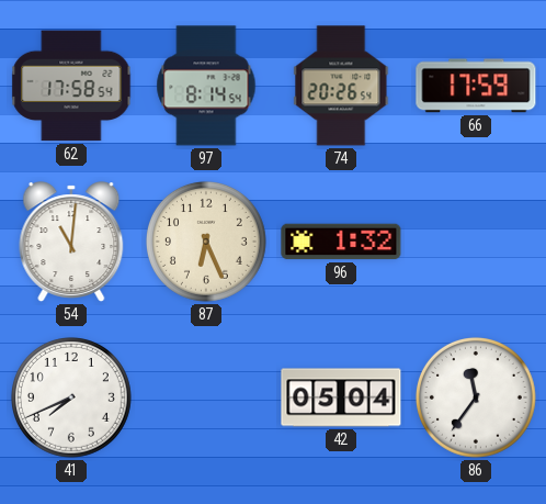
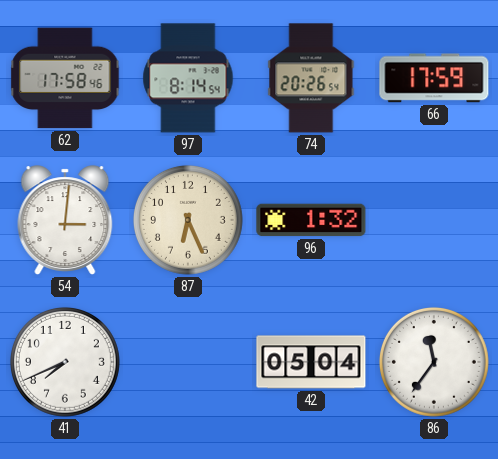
62: 17:58:54 -> 17:58:46 (65, 78)
54: 11:01 -> 3:01 (65, 220)
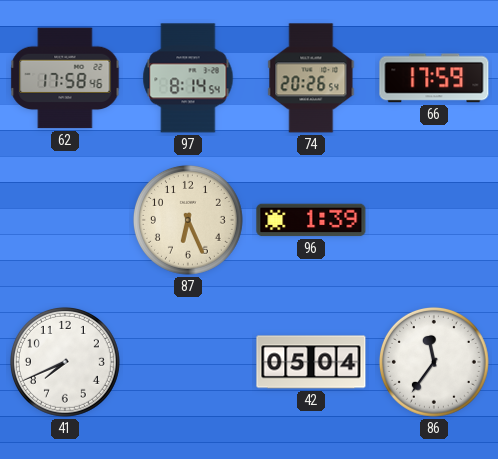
54: 3:01 -> none (65, 220)
96: 1:32 -> 1:39 (311, 220)
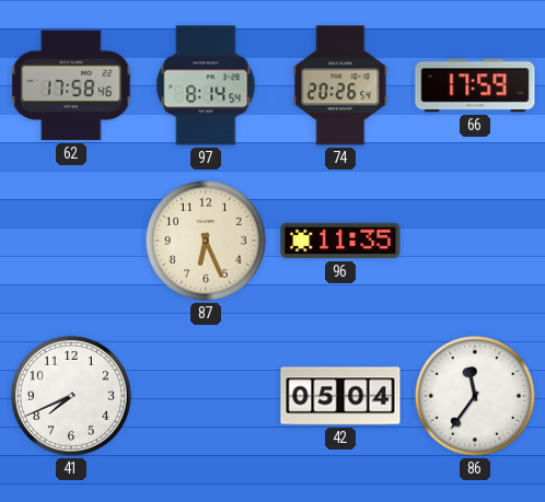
96: 1:39 -> 11:35 (340, 241)
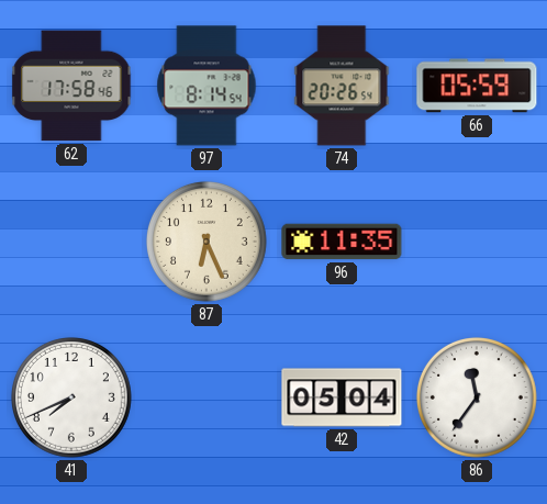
66: 17:59 -> 05:59 (477, 86)
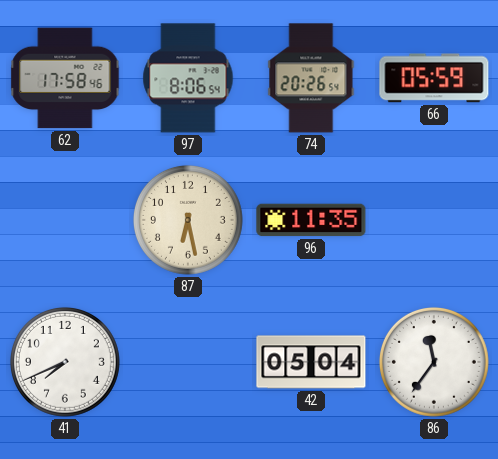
97: 8:14 -> 8:06 (188, 78)
87: 6:26 -> 6:28 (188, 220)
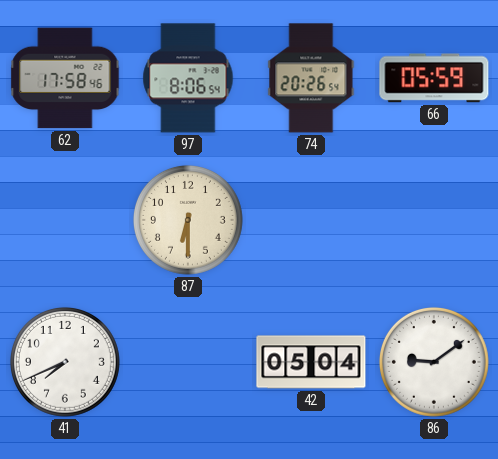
87: 6:28 -> 6:30 (188, 220)
96: 11:35 -> none (311, 220)
86: 11:36 -> 9:09 (434, 362)
